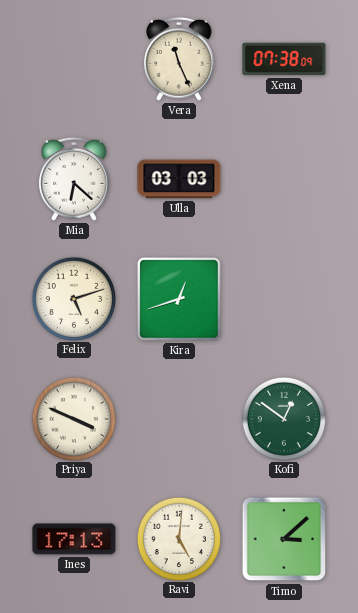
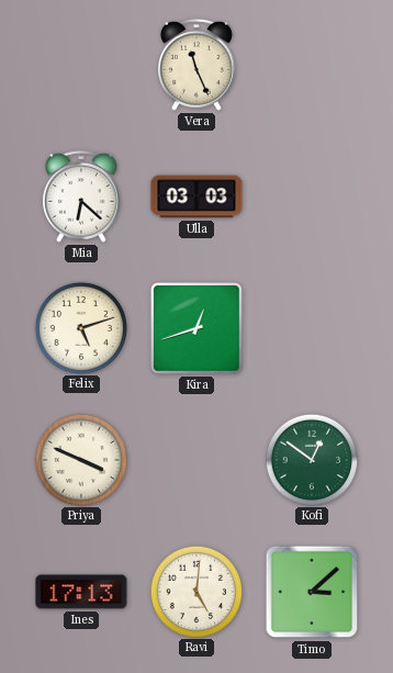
Xena: 07:38 -> none (284, 59)
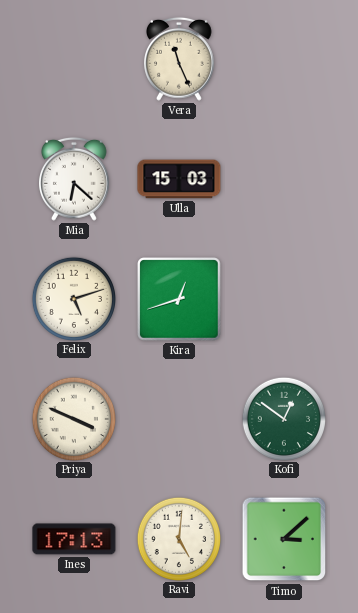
Ulla: 03:03 -> 15:03 (179, 179)
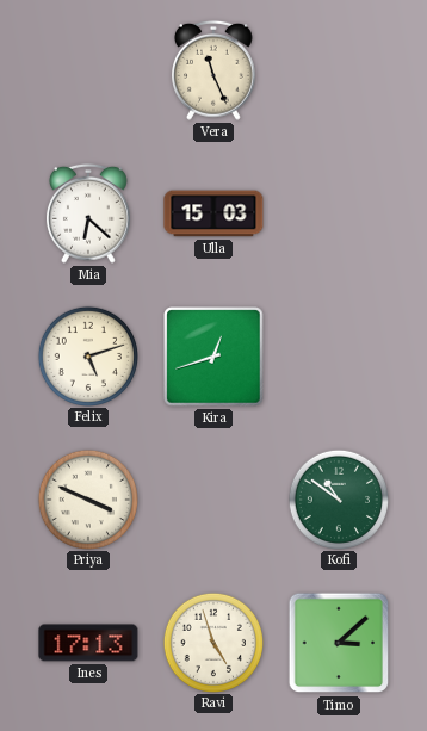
Kofi: 12:51 -> 10:51 (338, 498)
Ravi: 5:01 -> 4:57 (212, 642)
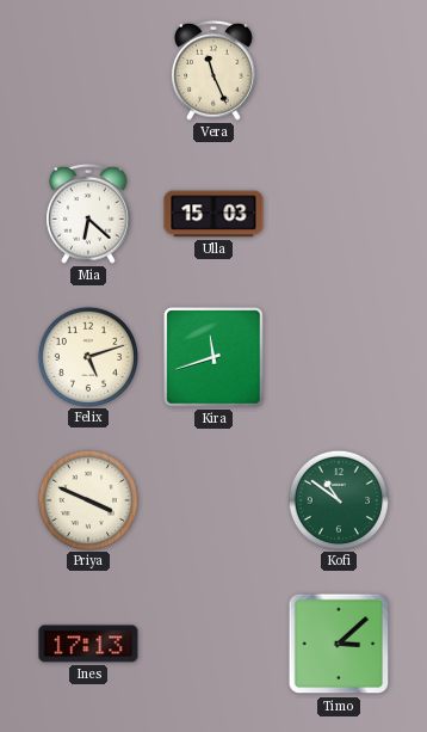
Kira: 12:42 -> 11:42 (213, 357)
Ravi: 4:57 -> none (212, 642)
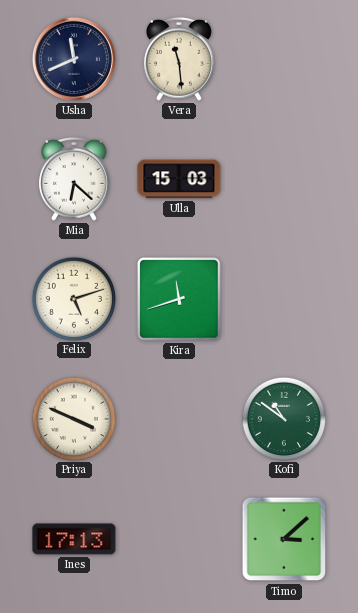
Usha: none -> 11:41 (74, 59)
Vera: 11:26 -> 11:29 (180, 59)
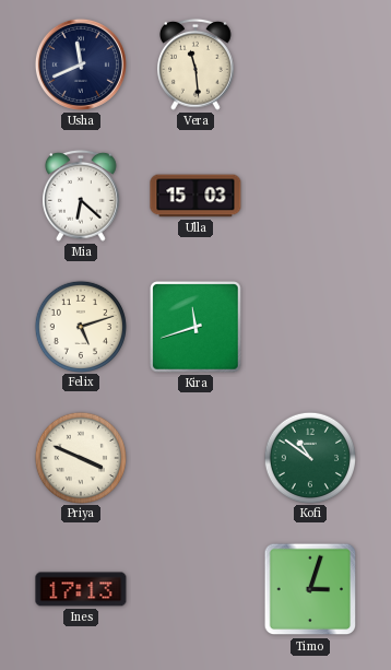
Timo: 3:08 -> 3:03 (310, 589)
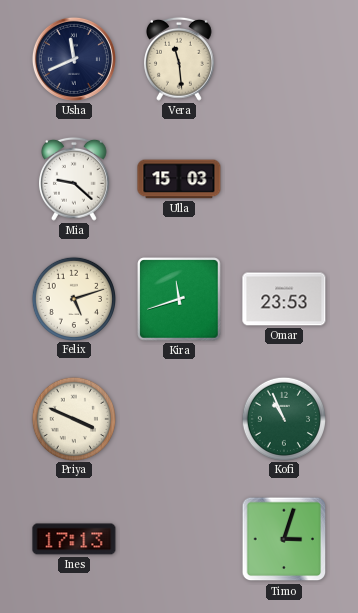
Mia: 6:22 -> 9:22 (75, 179)
Omar: none -> 23:53 (284, 299)
Kofi: 10:51 -> 10:56 (283, 418)
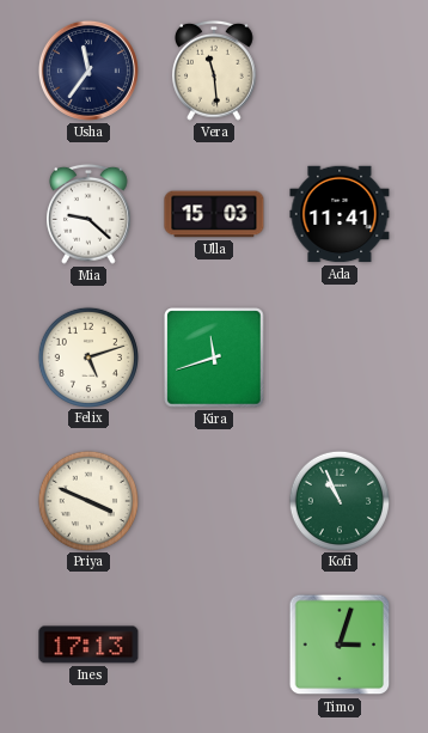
Usha: 11:41 -> 11:36 (88, 71)
Ada: none -> 11:41 (340, 214)
Omar: 23:53 -> none (284, 299)
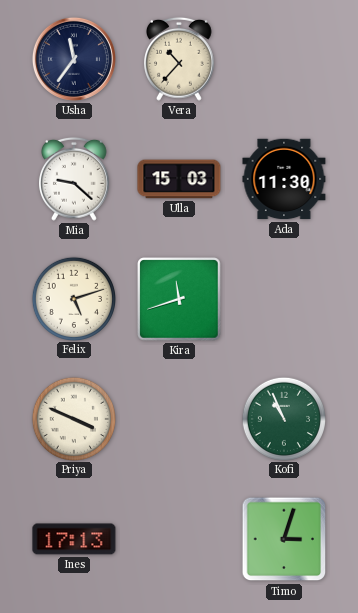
Vera: 11:29 -> 10:37 (180, 59)
Ada: 11:41 -> 11:30 (284, 179)
